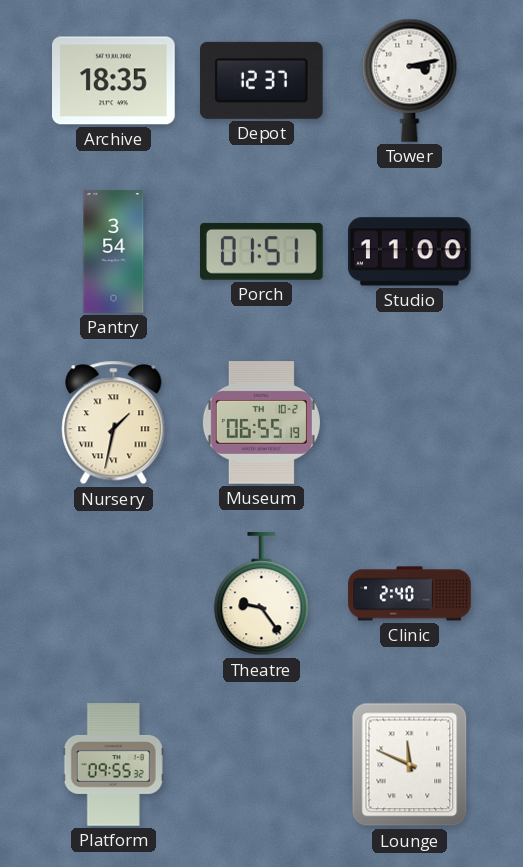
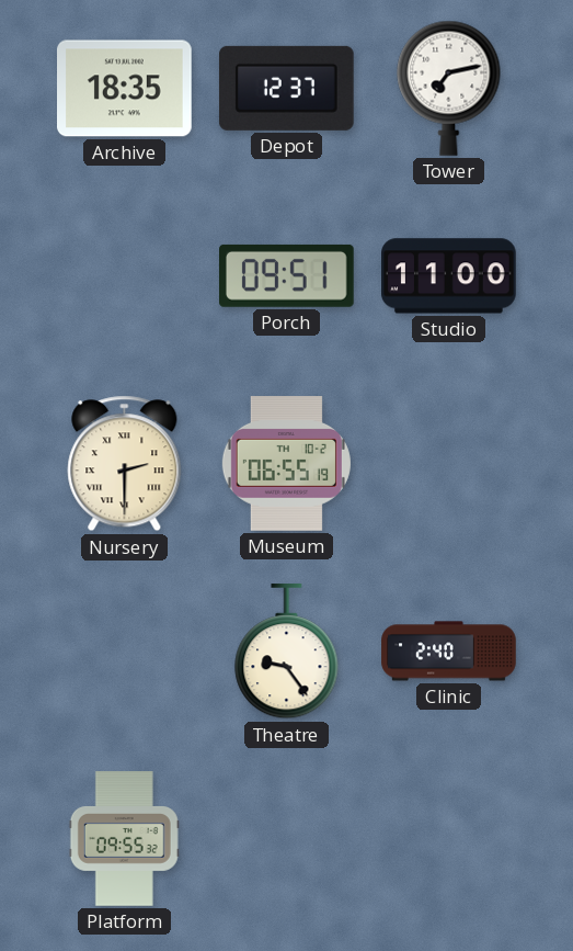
Tower: 3:13 -> 7:13 (449, 88)
Pantry: 3:54 -> none (114, 252)
Porch: 01:51 -> 09:51 (287, 275)
Nursery: 1:32 -> 2:30 (125, 464)
Lounge: 11:49 -> none (410, 765)
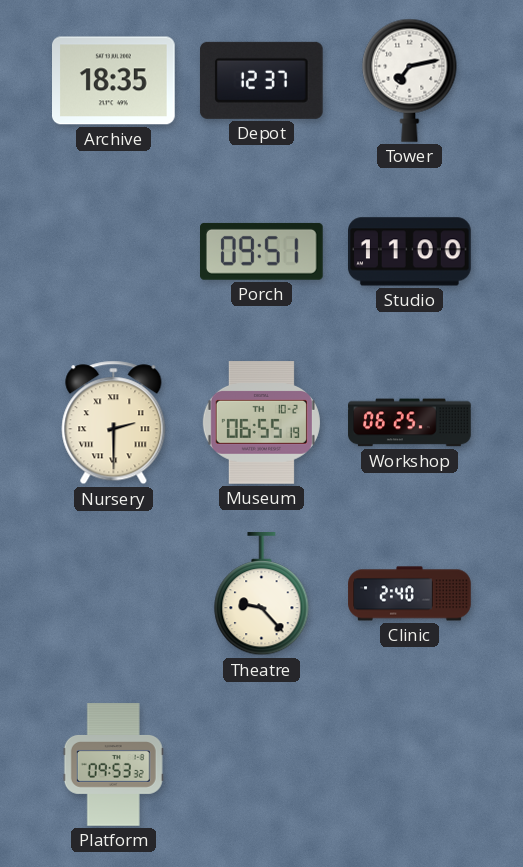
Workshop: none -> 06:25 (410, 423)
Theatre: 9:24 -> 9:23 (262, 594)
Platform: 09:55 -> 09:53 (113, 765)
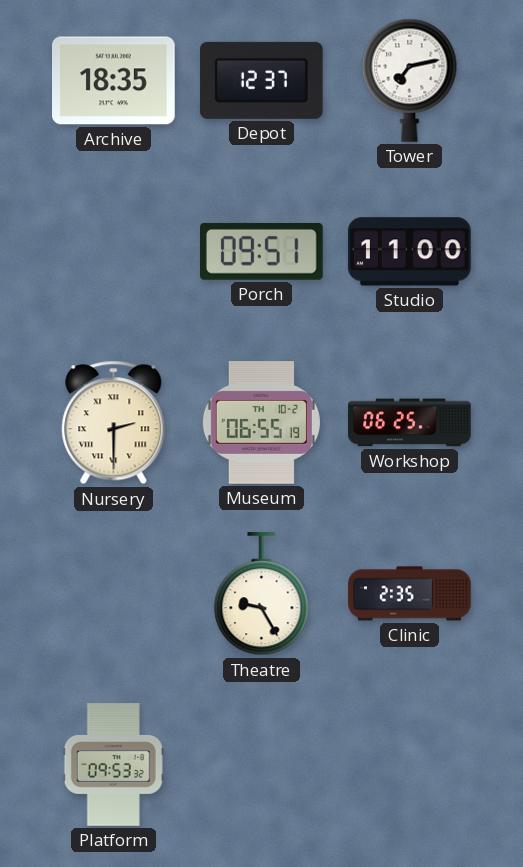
Theatre: 9:23 -> 9:25 (262, 594)
Clinic: 2:40 -> 2:35 (410, 594)
